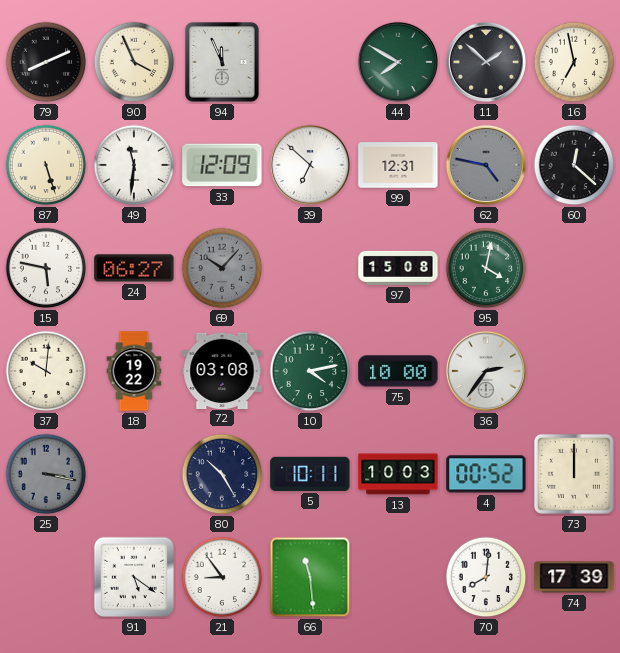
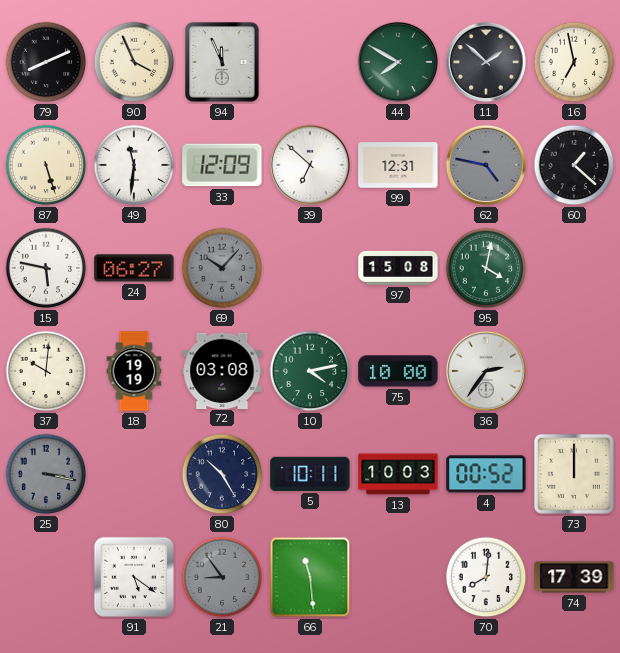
60: 12:22 -> 1:22 (574, 165)
18: 19:22 -> 19:19 (134, 371)
21 dial: white -> grey (222, 577)
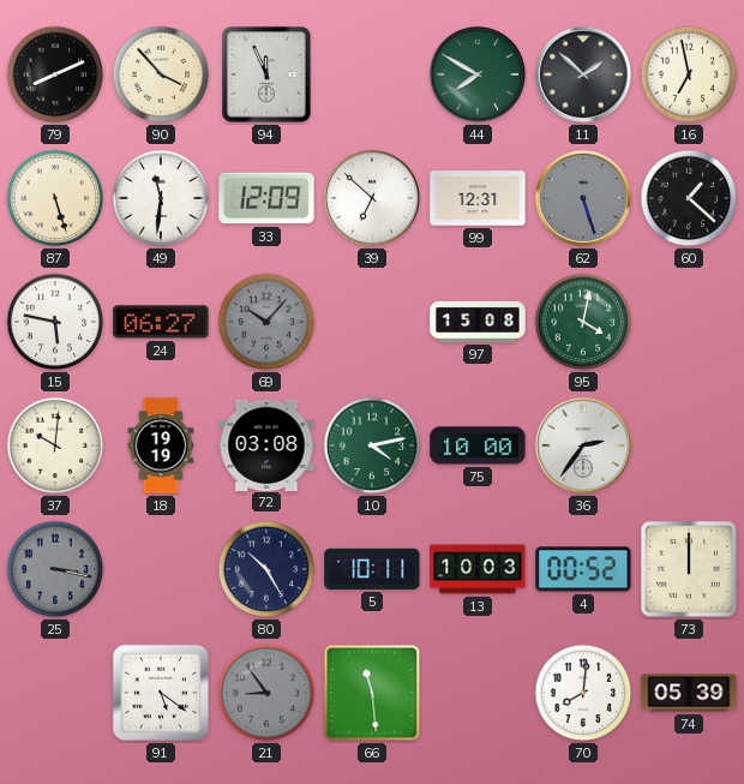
90: 3:56 -> 3:53 (161, 74)
62: 4:47 -> 5:27 (583, 198)
74: 17:39 -> 05:39 (689, 693)
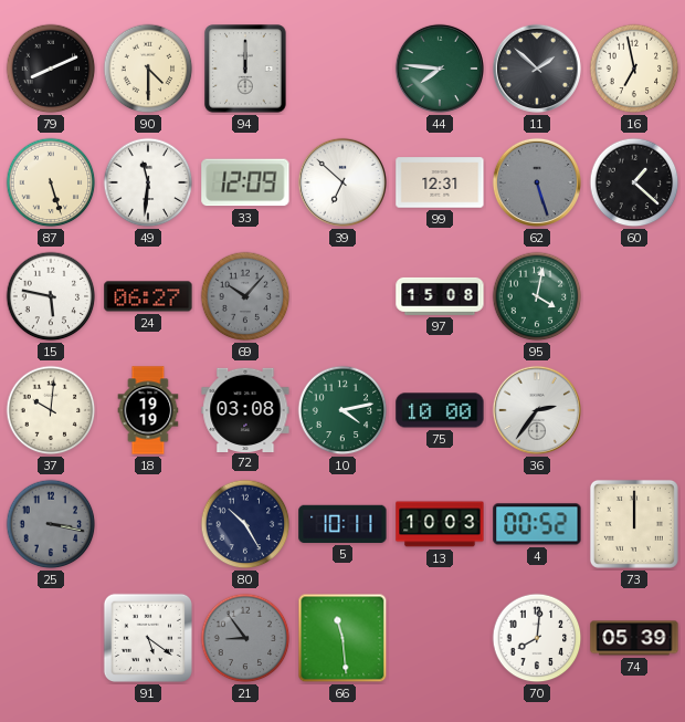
90: 3:53 -> 4:30 (148, 69)
94: 11:56 -> 12:00 (245, 69)
44: 7:50 -> 7:46 (440, 69)
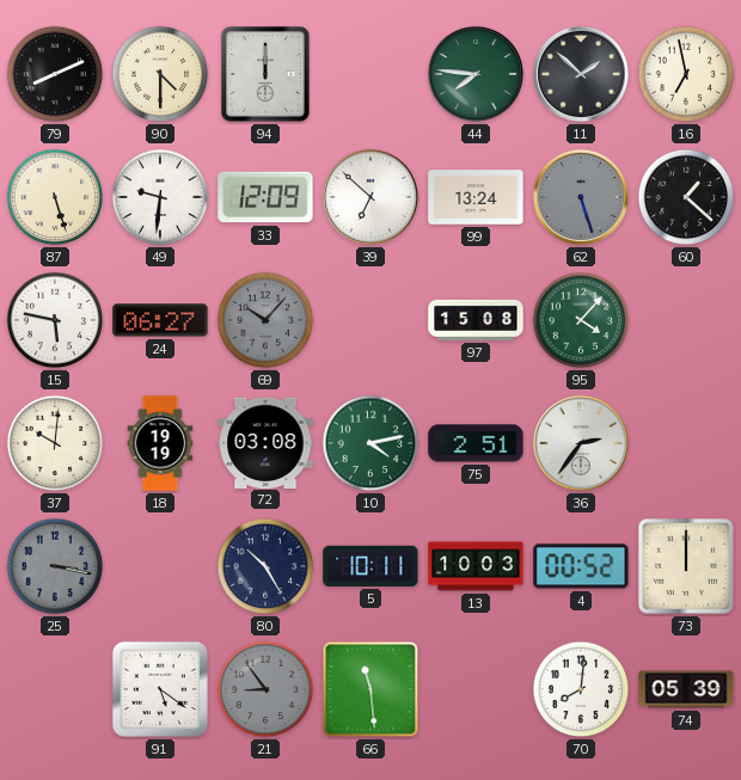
49: 11:31 -> 9:31 (160, 197)
99: 12:31 -> 13:24 (476, 197)
95: 4:02 -> 4:07 (581, 320)
75: 10:00 -> 2:51 (476, 443)
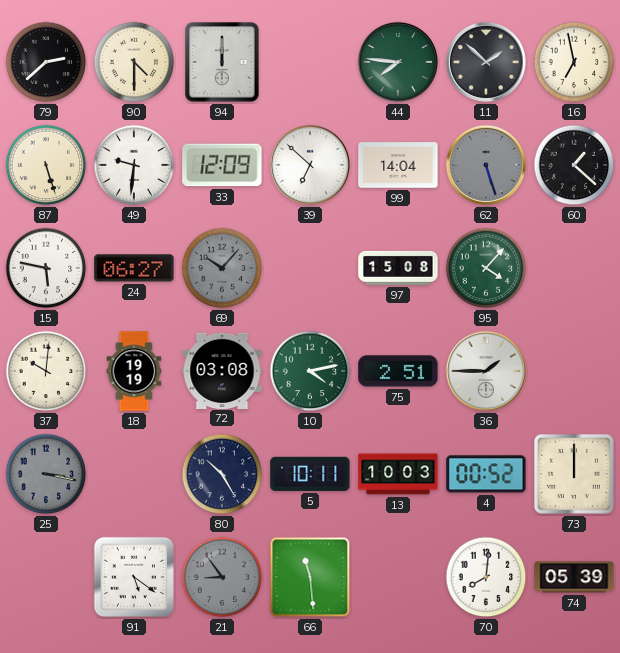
79: 8:11 -> 2:38 (46, 62)
99: 13:24 -> 14:04 (398, 165)
36: 2:36 -> 1:45 (486, 371)
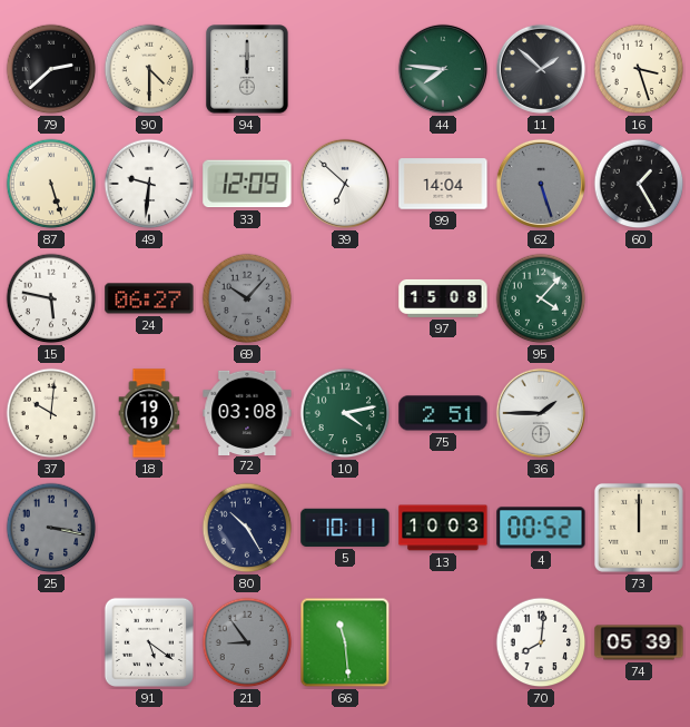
16: 6:58 -> 3:27 (639, 69)
60: 1:22 -> 1:25 (639, 184)
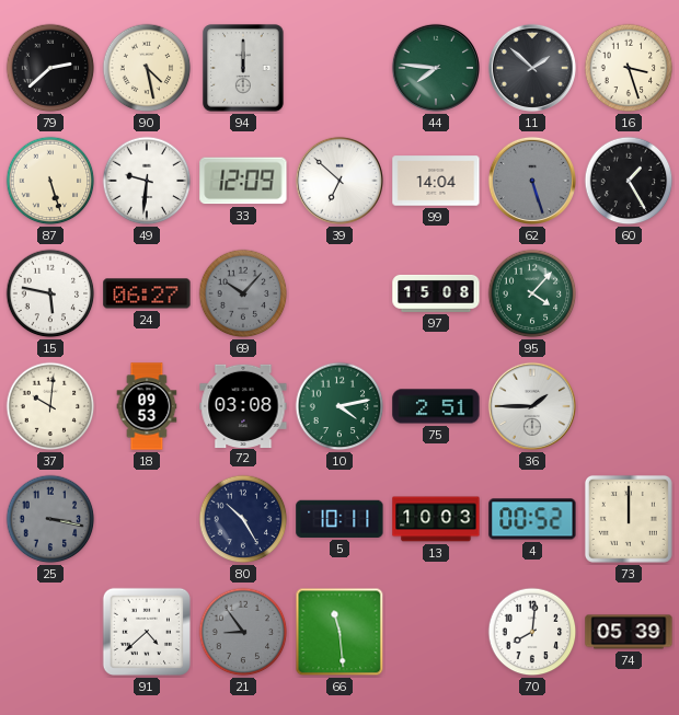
90: 4:30 -> 4:28 (147, 68)
18: 19:19 -> 09:53 (147, 406)
91: 5:21 -> 4:38 (147, 632)
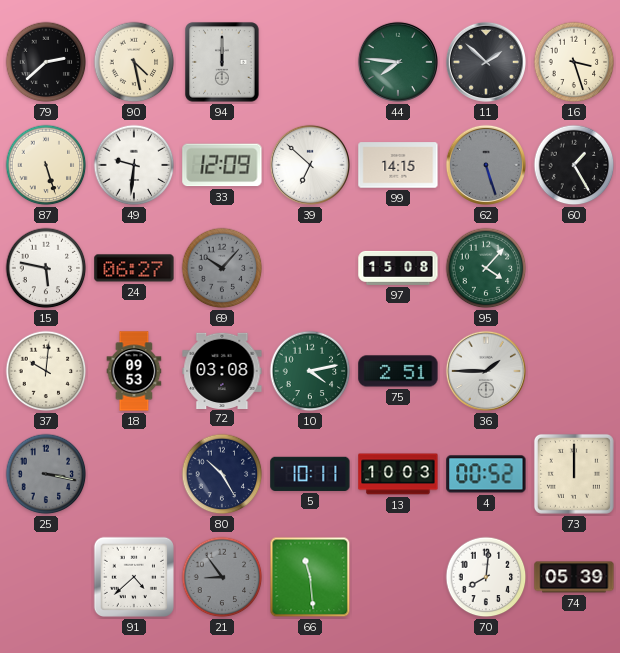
99: 14:04 -> 14:15 (398, 165)
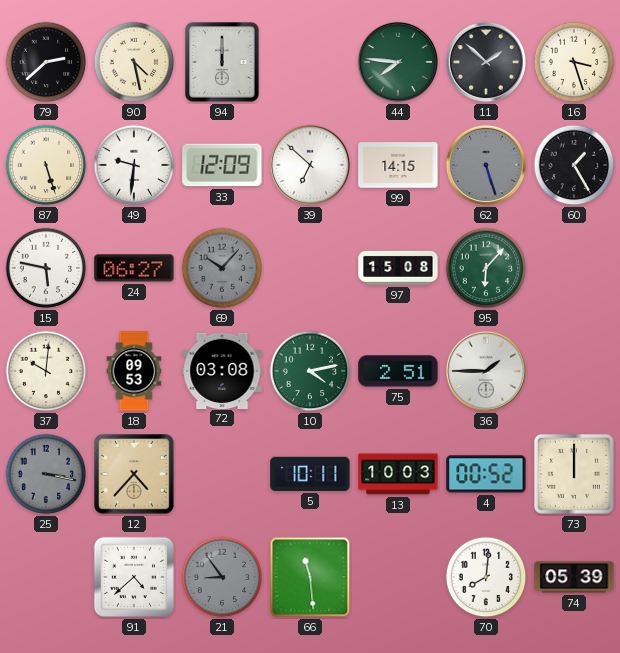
95: 4:07 -> 6:07 (486, 268)
12: none -> 4:37 (134, 474)
80: 10:25 -> none (222, 474)
